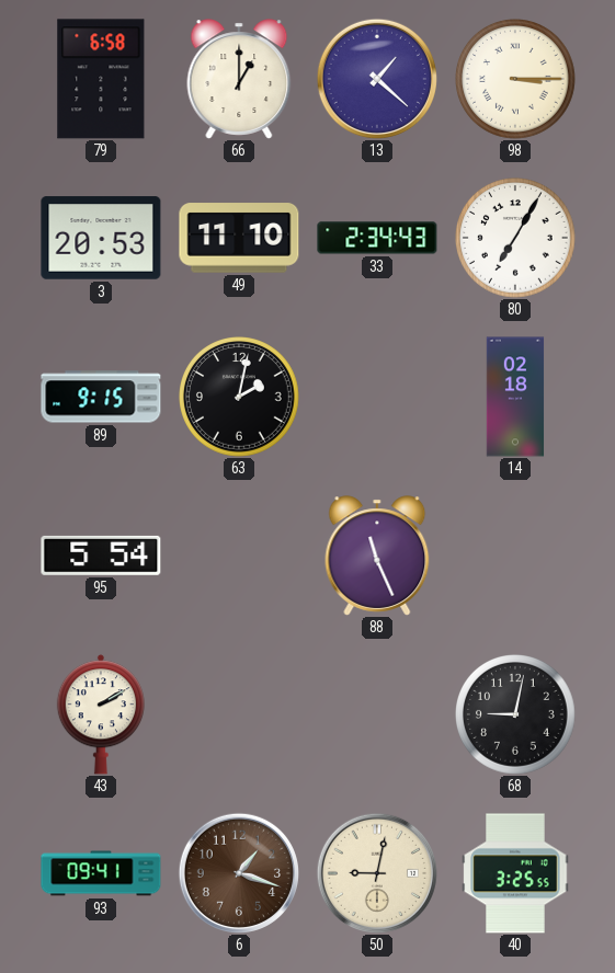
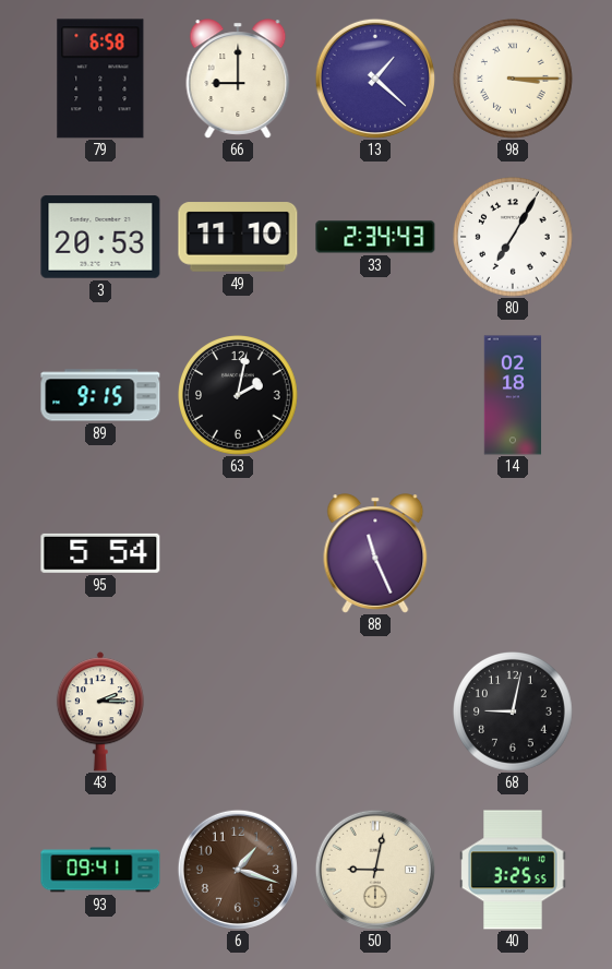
66: 1:00 -> 9:00 (238, 79)
43: 2:10 -> 2:15 (99, 711)
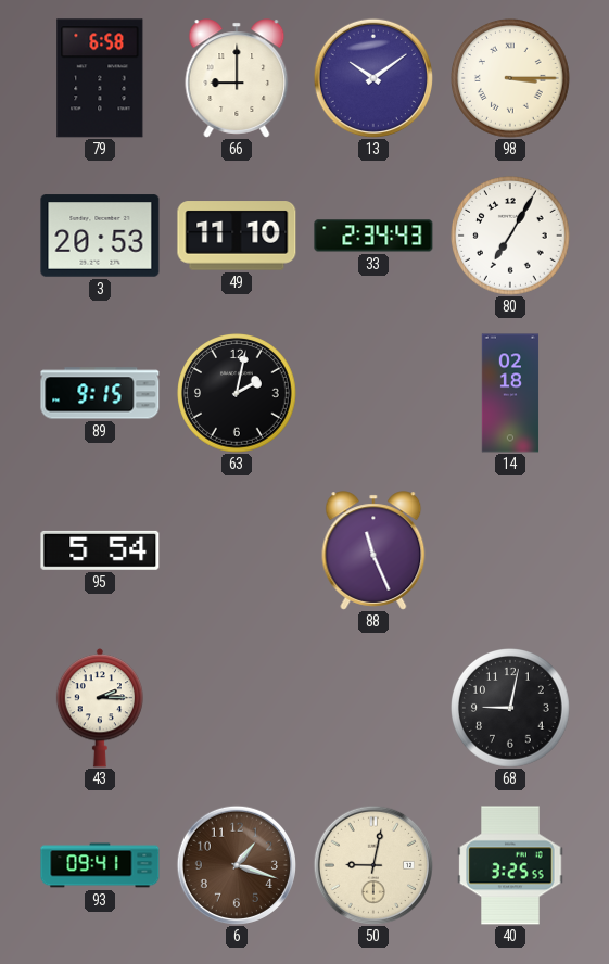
13: 1:22 -> 10:09 (373, 78)
